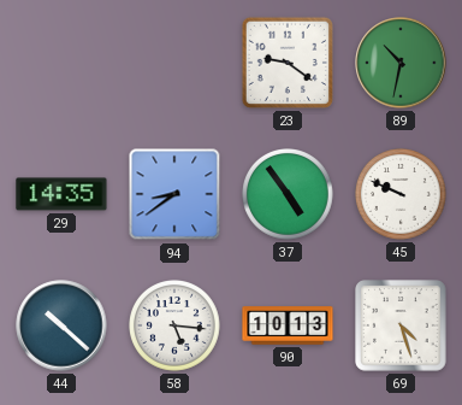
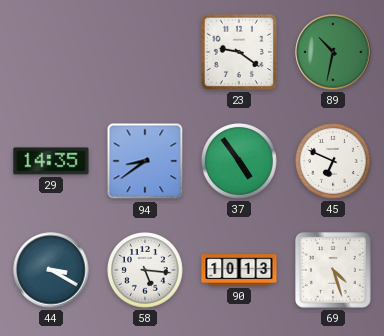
45: 9:49 -> 6:49 (334, 162)
44: 10:22 -> 3:20 (51, 270)
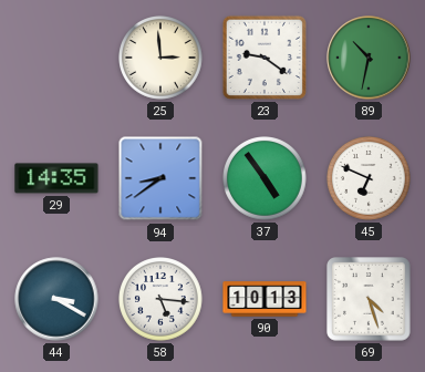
25: none -> 2:59 (162, 59)
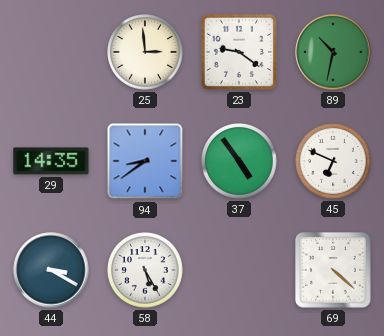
58: 5:16 -> 5:25 (146, 271)
90: 10:13 -> none (265, 299)
69: 4:27 -> 4:22 (333, 270)
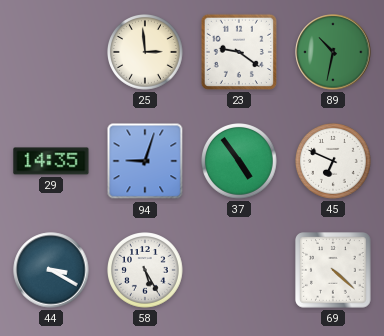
94: 8:39 -> 9:03 (145, 161)
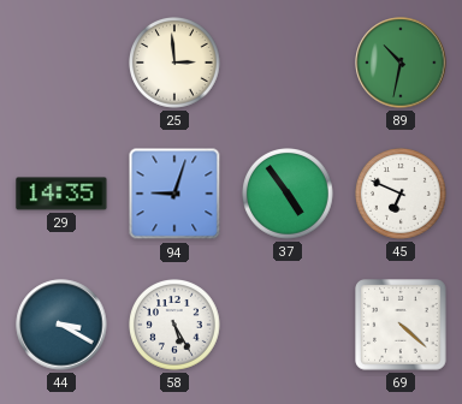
23: 9:21 -> none (239, 52)
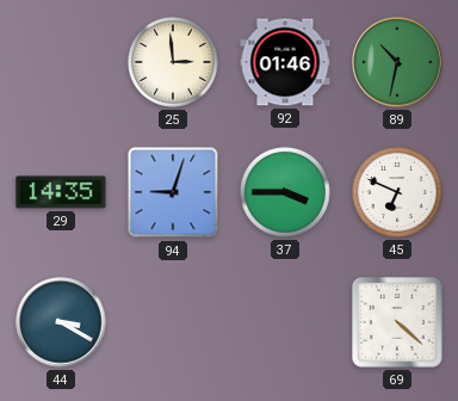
92: none -> 01:46 (285, 62)
37: 4:54 -> 3:45 (286, 193)
58: 5:25 -> none (176, 326)
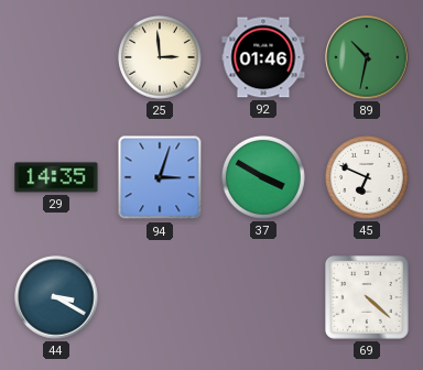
94: 9:03 -> 3:03 (160, 177)
37: 3:45 -> 3:50 (264, 178)
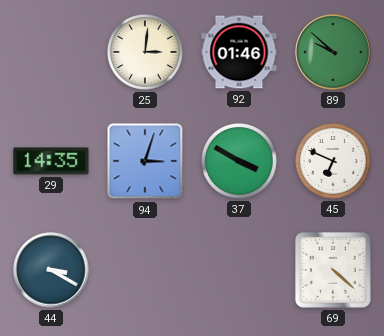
25: 2:59 -> 3:01 (146, 53)
89: 10:32 -> 9:52 (333, 52)
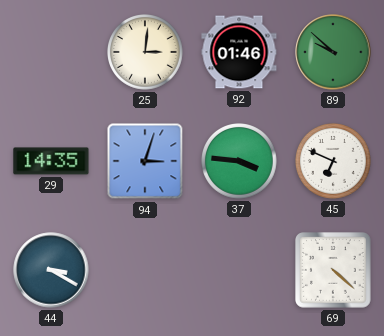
37: 3:50 -> 3:46 (240, 162)
